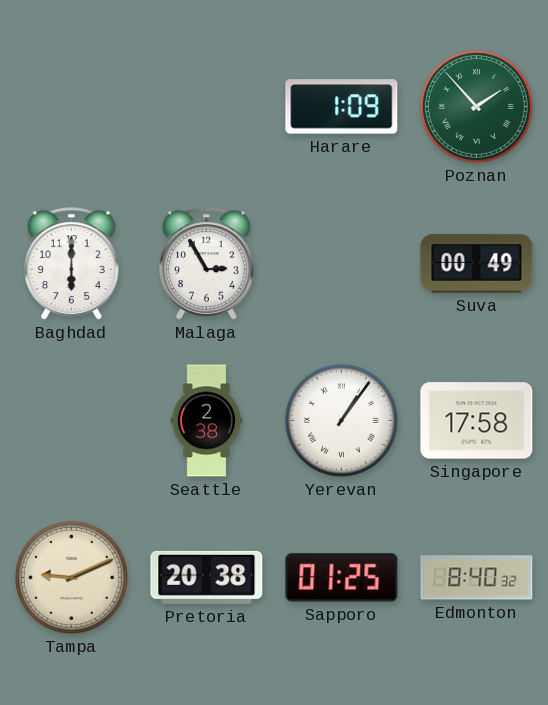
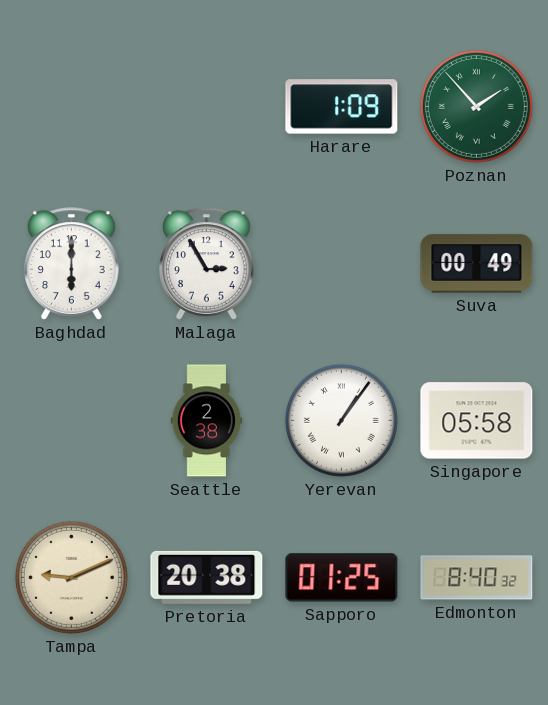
Singapore: 17:58 -> 05:58 (477, 421)
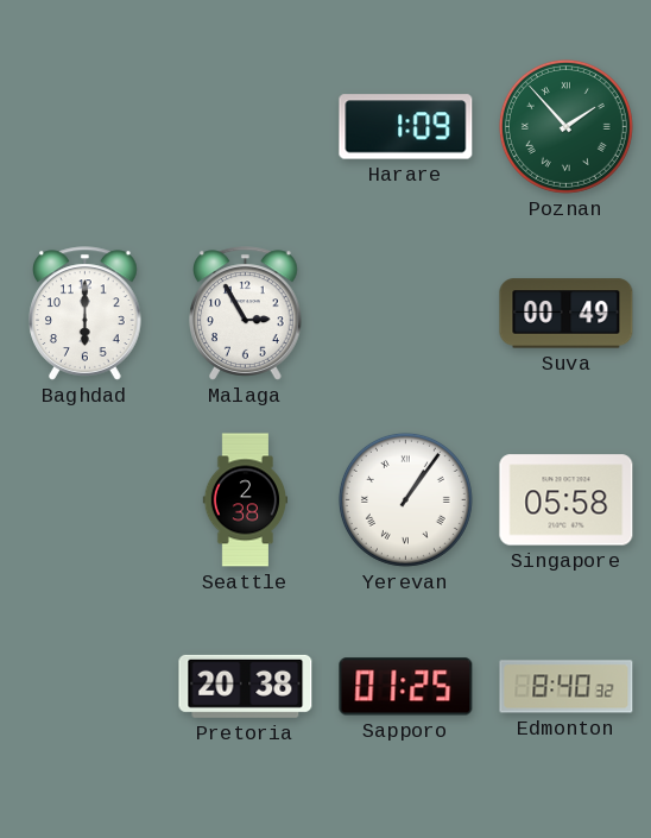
Tampa: 9:11 -> none (71, 577)
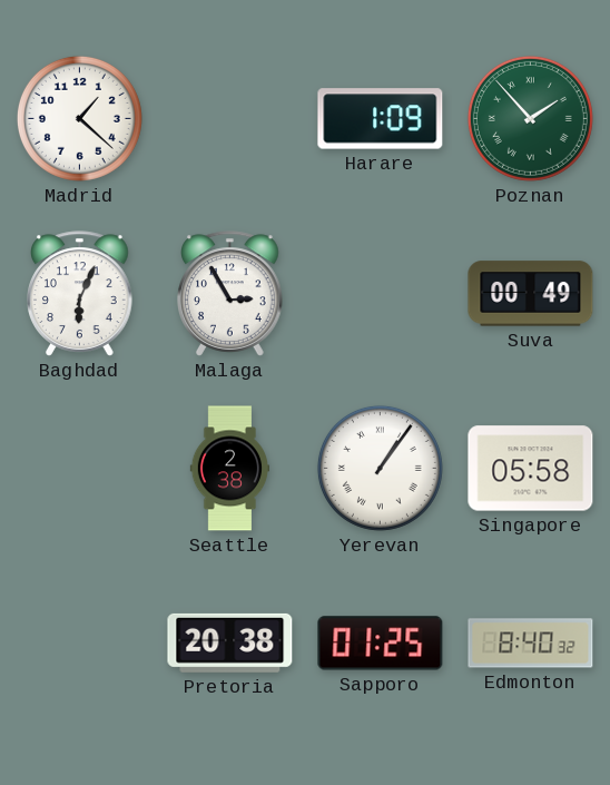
Madrid: none -> 1:22 (79, 118)
Baghdad: 6:00 -> 6:04 (80, 294)
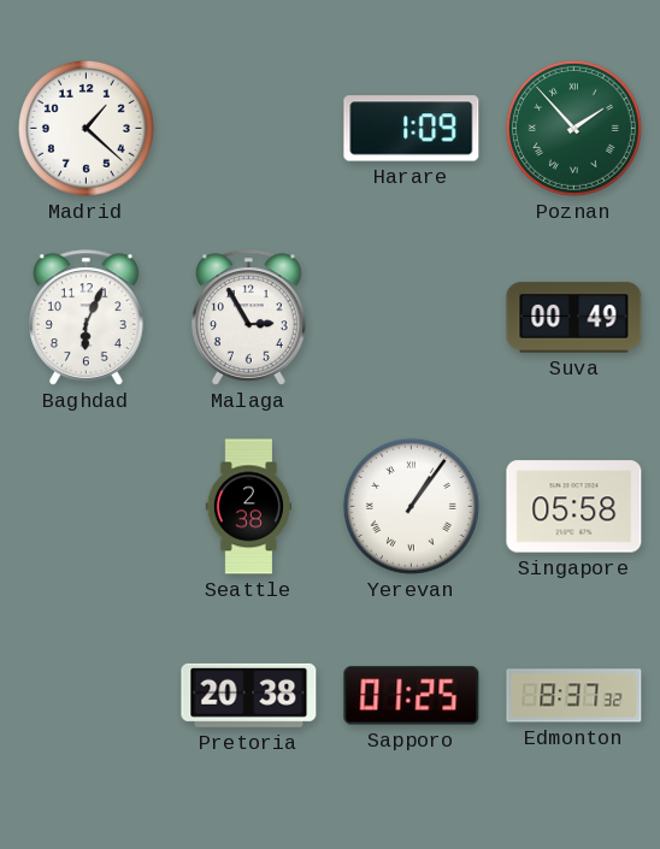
Edmonton: 8:40 -> 8:37 (574, 696)
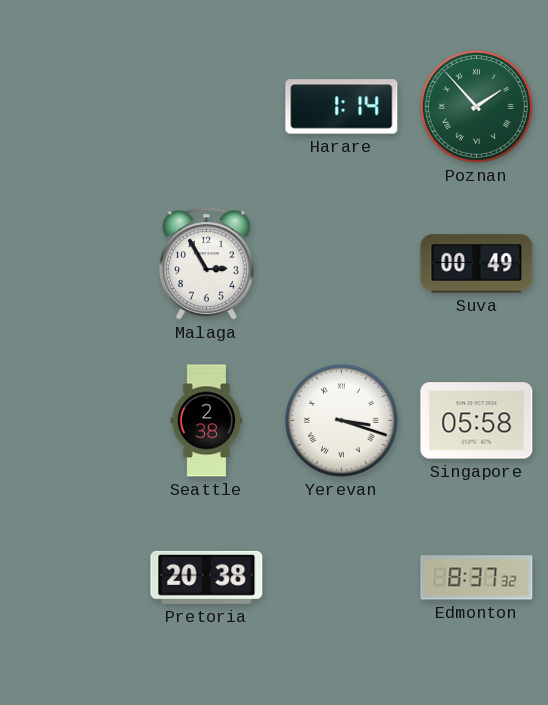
Madrid: 1:22 -> none (86, 128)
Harare: 1:09 -> 1:14 (342, 107)
Baghdad: 6:04 -> none (87, 318)
Yerevan: 1:06 -> 3:18 (341, 420)
Sapporo: 01:25 -> none (412, 696)
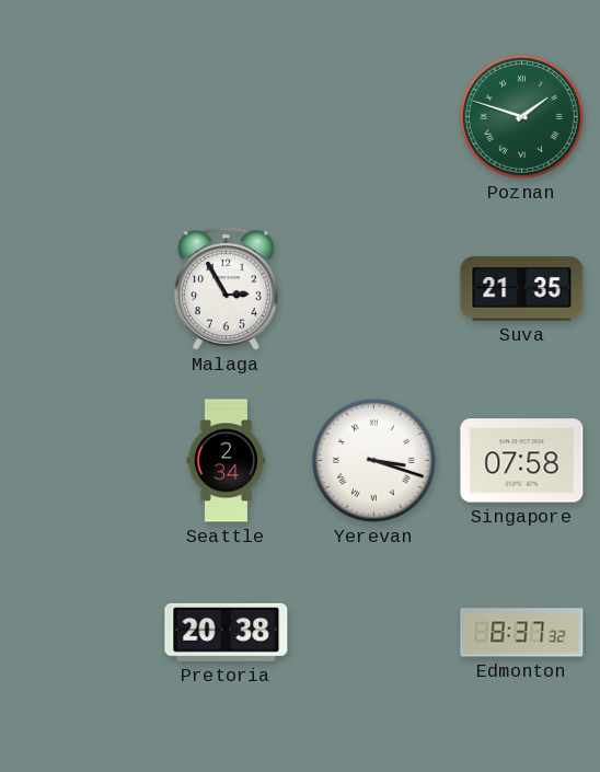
Harare: 1:14 -> none (342, 107)
Poznan: 1:53 -> 1:48 (521, 116)
Suva: 00:49 -> 21:35 (522, 289)
Seattle: 2:38 -> 2:34 (226, 461)
Singapore: 05:58 -> 07:58 (522, 461)
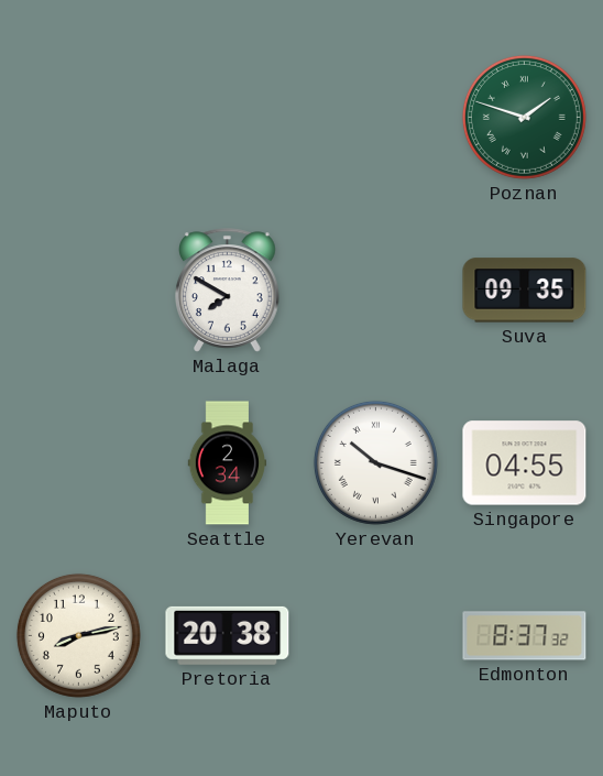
Malaga: 2:55 -> 7:50 (228, 291)
Suva: 21:35 -> 09:35 (525, 291)
Yerevan: 3:18 -> 10:18 (375, 462)
Singapore: 07:58 -> 04:55 (525, 463)
Maputo: none -> 8:13 (78, 635)
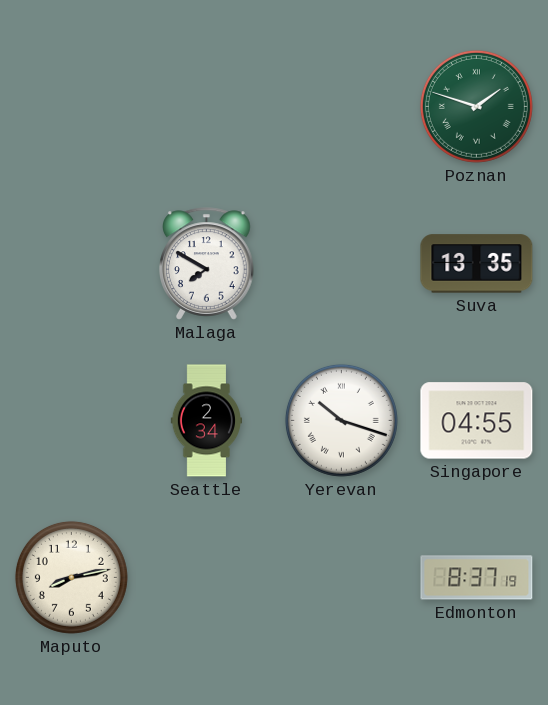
Suva: 09:35 -> 13:35 (477, 264)
Pretoria: 20:38 -> none (228, 635)
Edmonton: 8:37:32 -> 8:37:19 (477, 578)
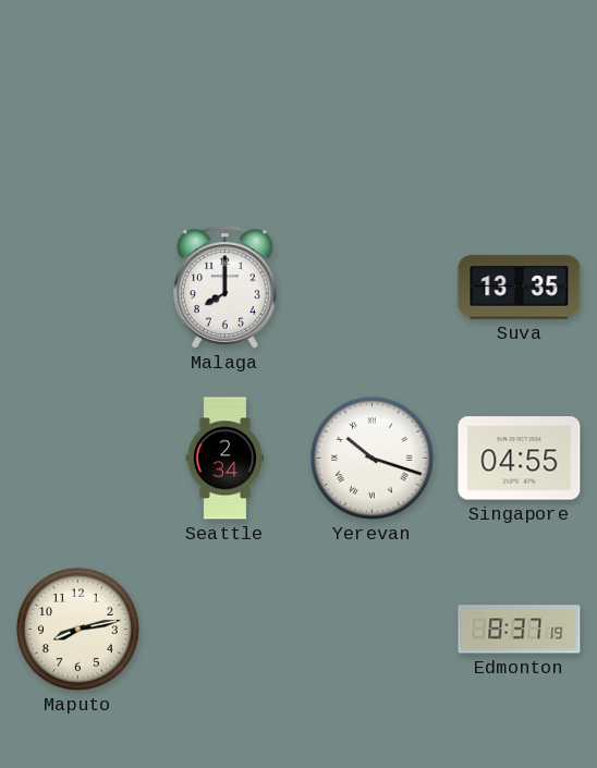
Poznan: 1:48 -> none (476, 106)
Malaga: 7:50 -> 8:00 (226, 288)
